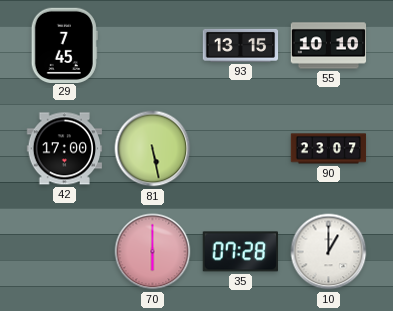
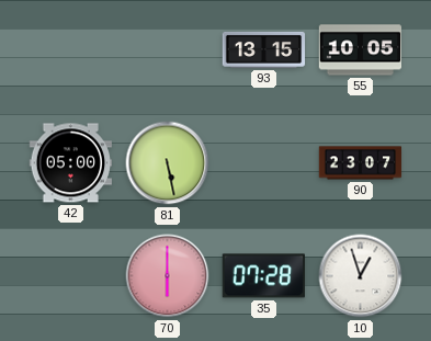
29: 7:45 -> none (64, 45)
55: 10:10 -> 10:05 (361, 50)
42: 17:00 -> 05:00 (70, 163)
10: 1:00 -> 12:57 (361, 276)
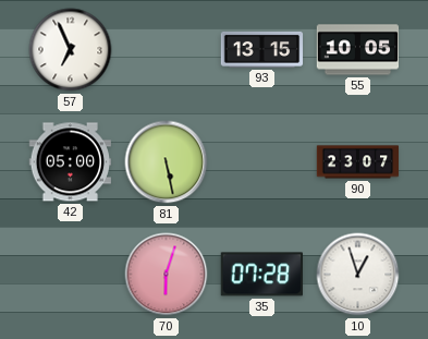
57: none -> 6:56 (71, 50)
70: 6:00 -> 6:03 (167, 275)
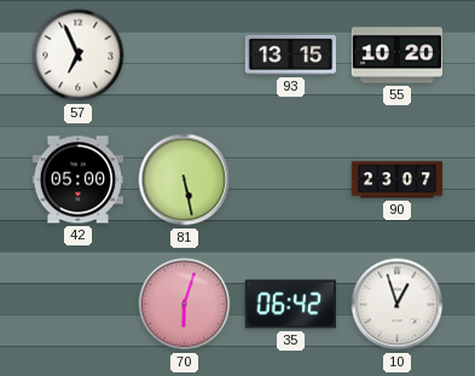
55: 10:05 -> 10:20 (398, 56)
35: 07:28 -> 06:42 (290, 305)
